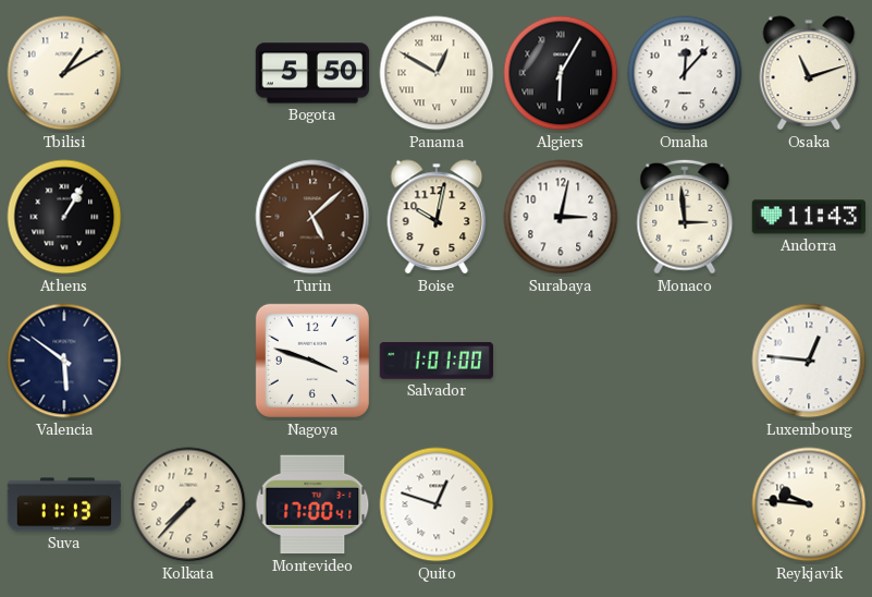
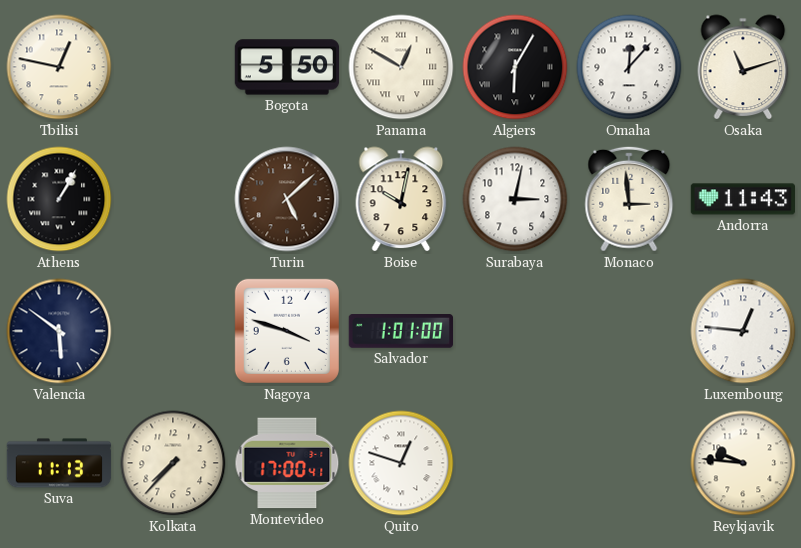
Tbilisi: 1:10 -> 12:47 (59, 67)
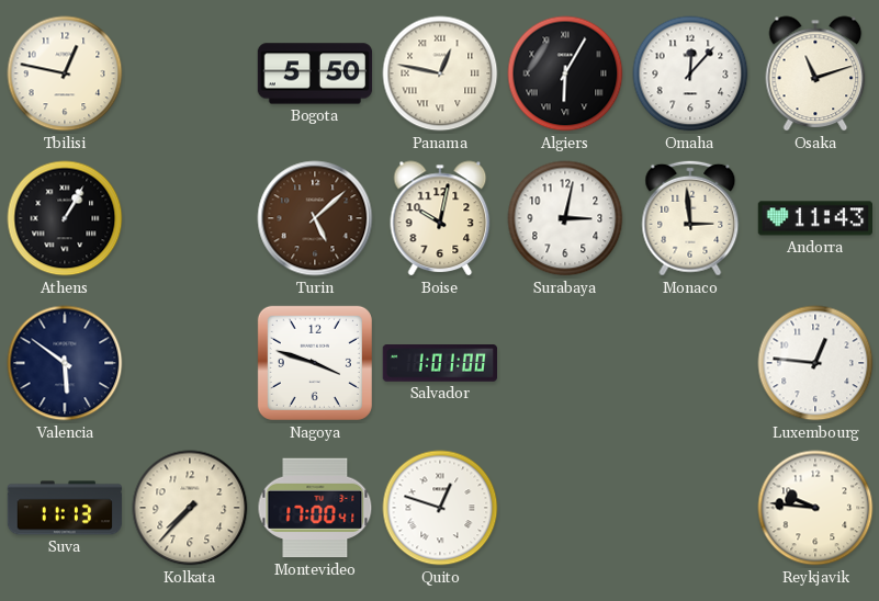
Panama: 12:50 -> 12:47 (440, 73)
